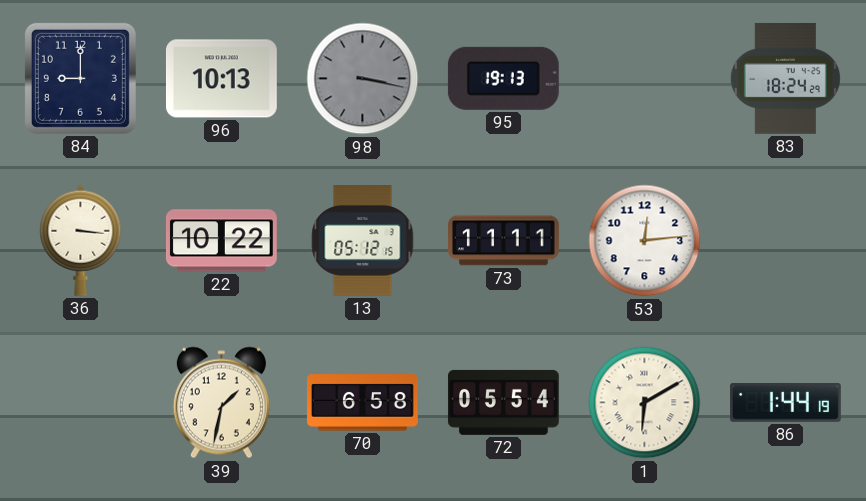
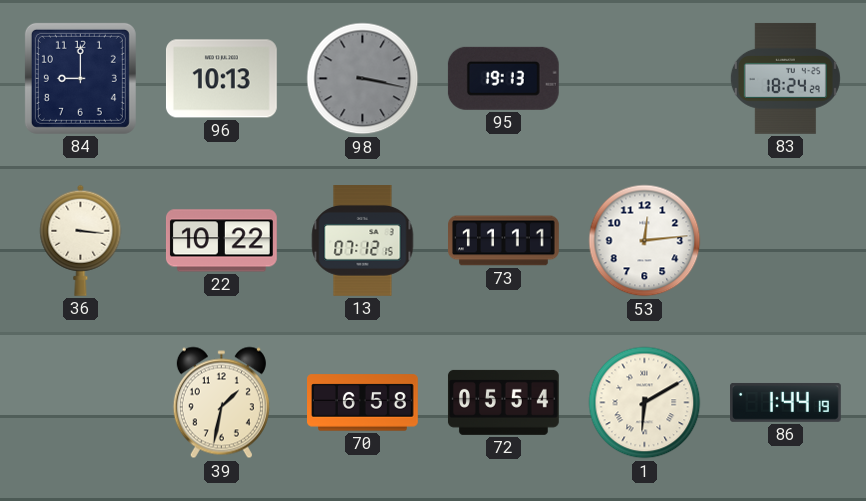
13: 05:12 -> 07:12 (363, 241)
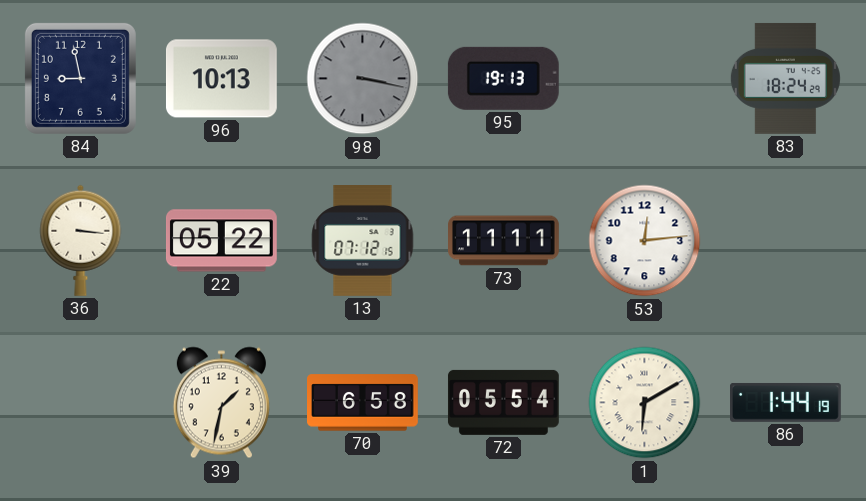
84: 9:00 -> 8:58 (80, 78)
22: 10:22 -> 05:22 (221, 241)
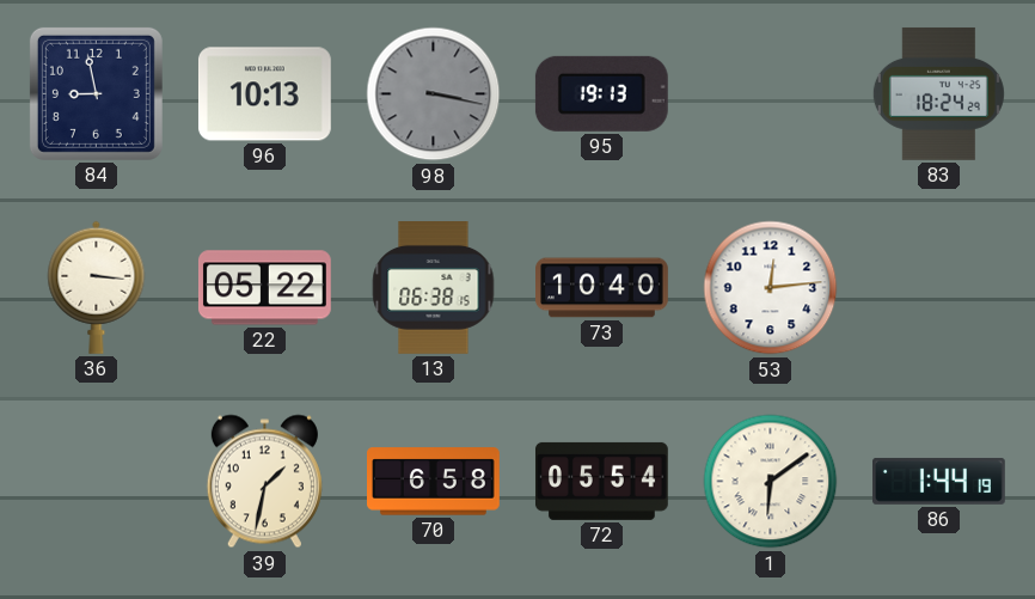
13: 07:12 -> 06:38 (434, 288)
73: 11:11 -> 10:40 (602, 288)
1: 6:10 -> 6:09 (771, 482)
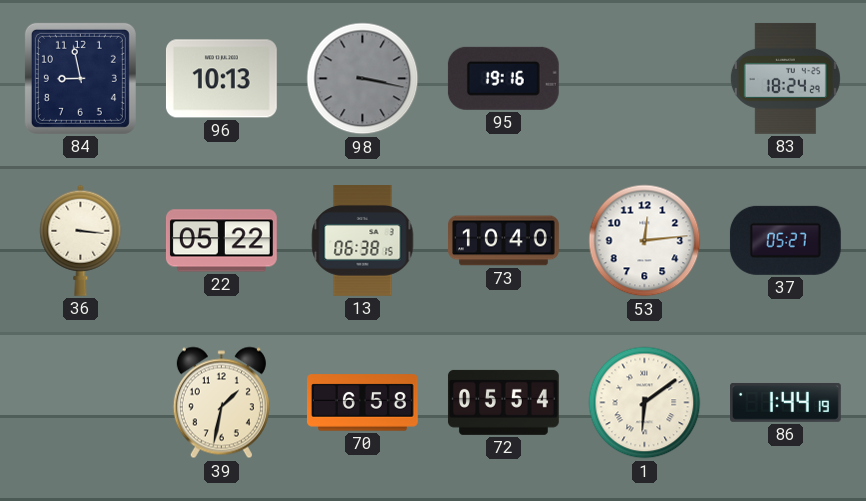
95: 19:13 -> 19:16 (503, 78)
37: none -> 05:27 (785, 240)
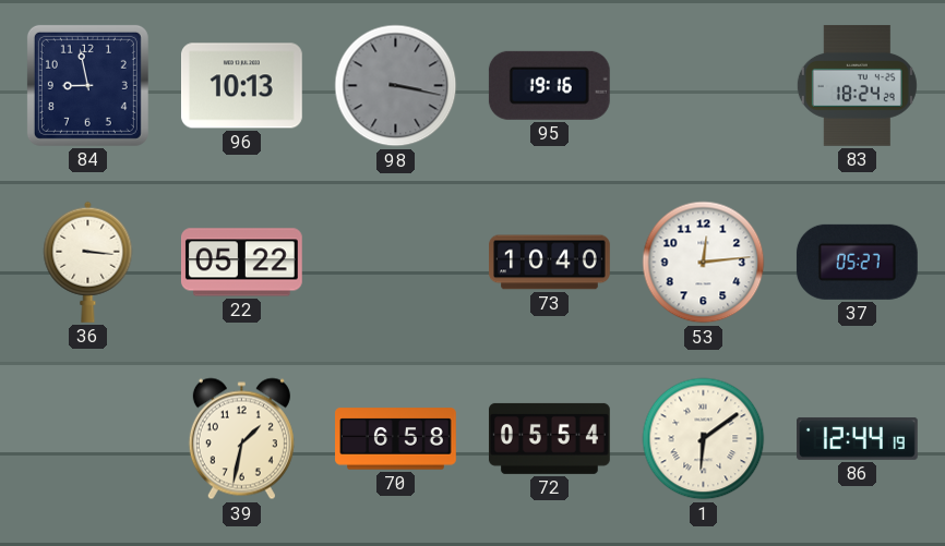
13: 06:38 -> none (363, 241)
86: 1:44 -> 12:44 (858, 438)
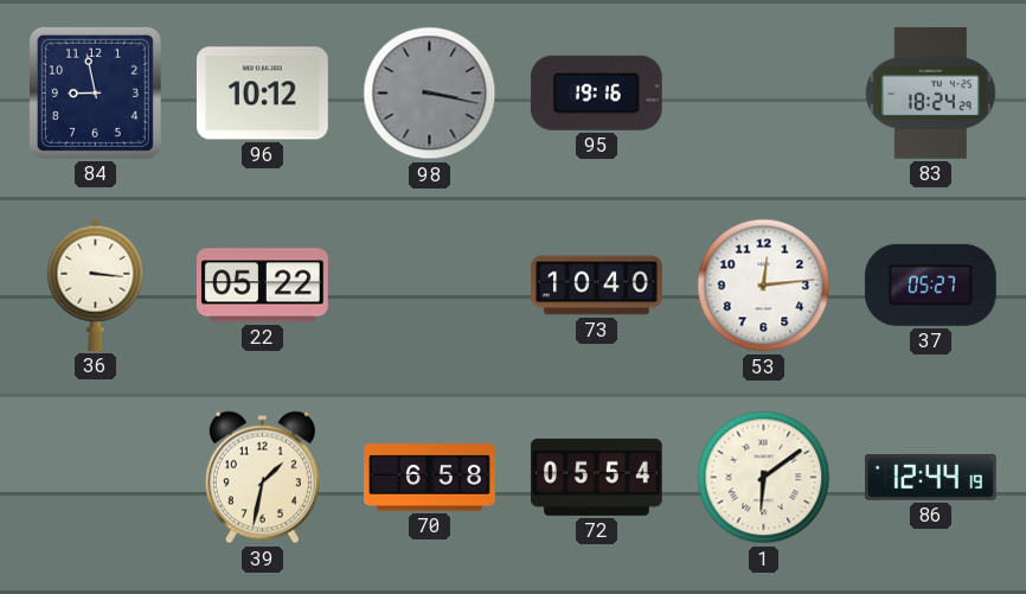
96: 10:13 -> 10:12 (262, 94)
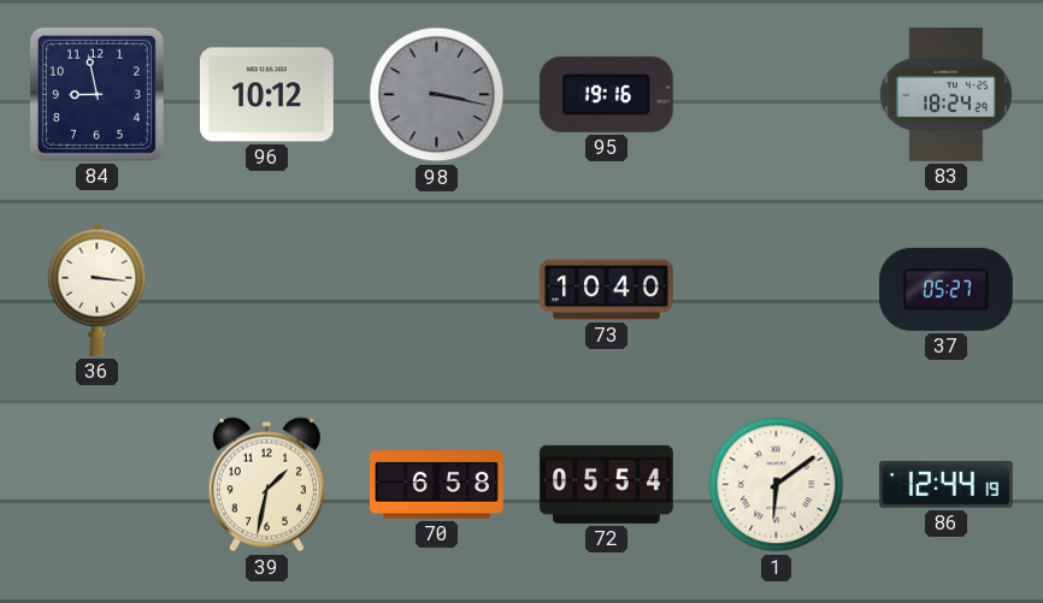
22: 05:22 -> none (262, 286)
53: 12:14 -> none (764, 286)
